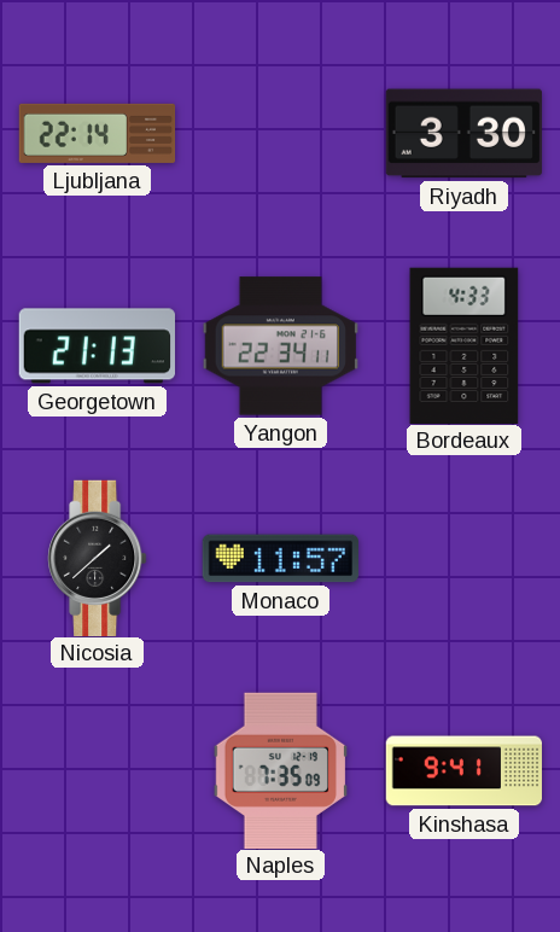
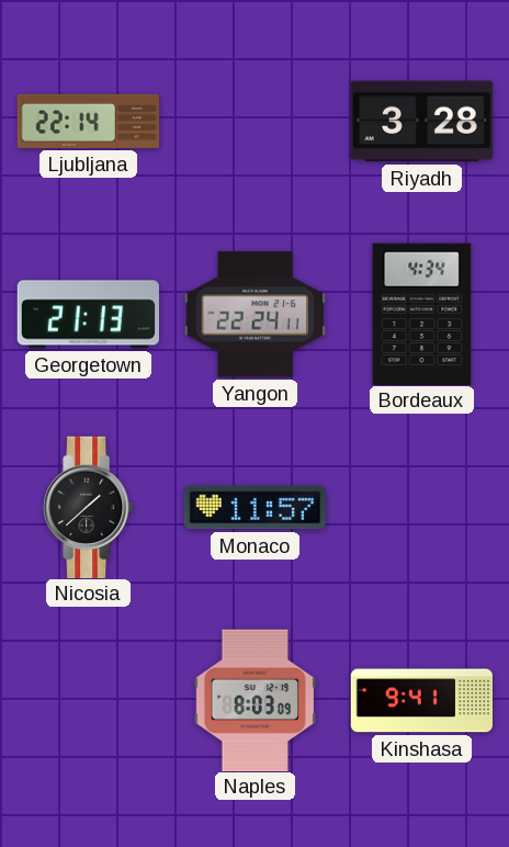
Riyadh: 3:30 -> 3:28 (421, 122)
Yangon: 22:34 -> 22:24 (255, 315)
Bordeaux: 4:33 -> 4:34 (422, 314)
Naples: 7:35 -> 8:03 (255, 700)
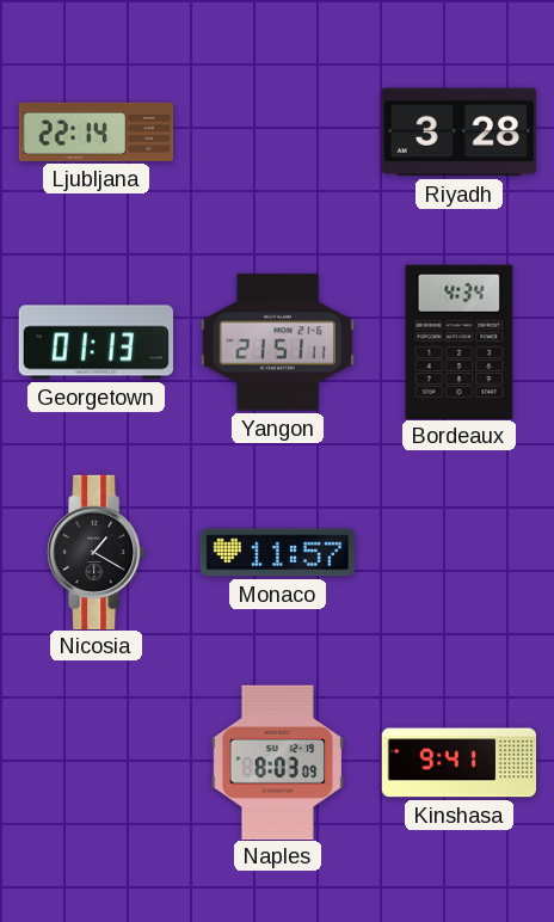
Georgetown: 21:13 -> 01:13 (96, 343)
Yangon: 22:24 -> 21:51 (277, 343)
Nicosia: 1:38 -> 1:20 (97, 552)
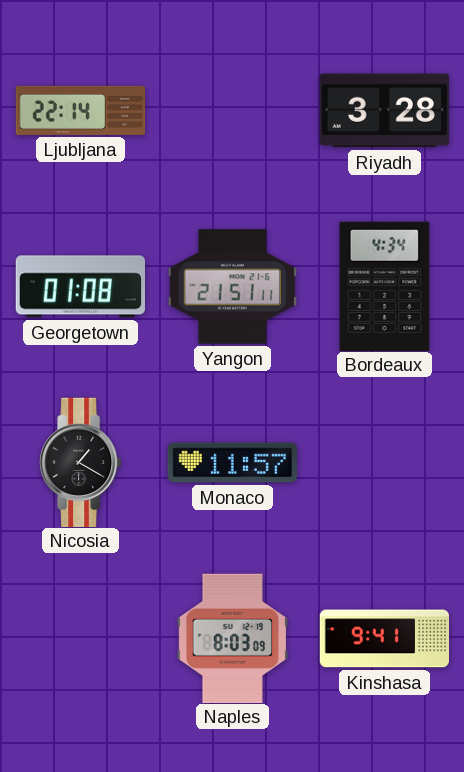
Georgetown: 01:13 -> 01:08 (80, 287)
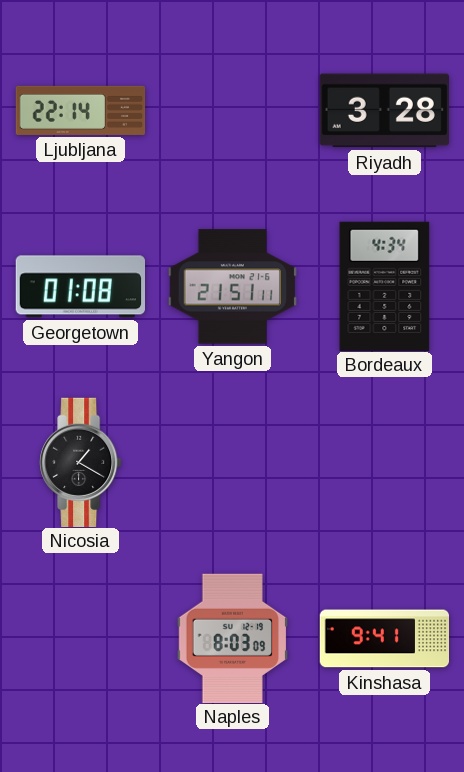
Monaco: 11:57 -> none (232, 463)
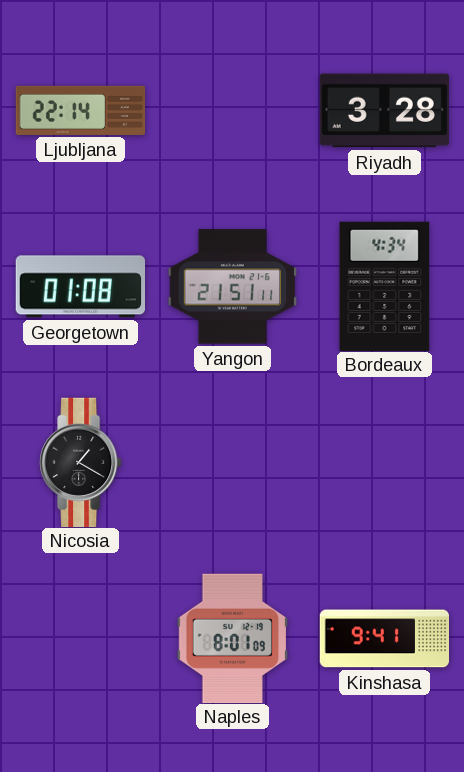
Naples: 8:03 -> 8:01 (232, 638)
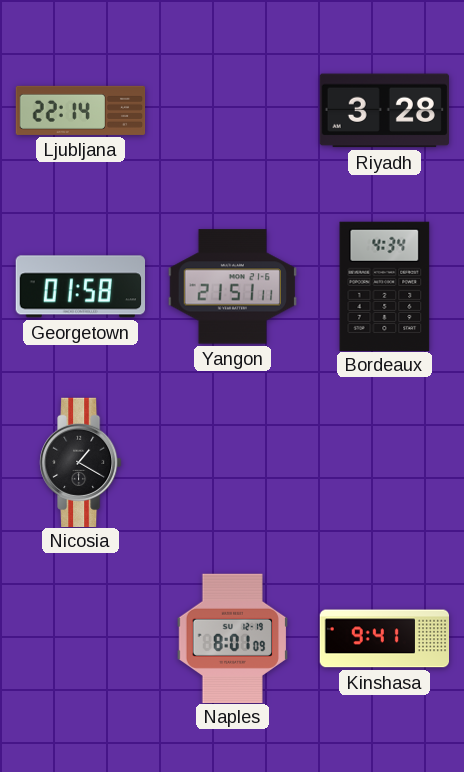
Georgetown: 01:08 -> 01:58 (80, 287)
